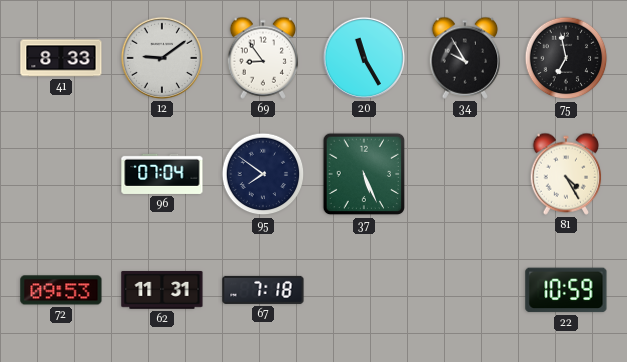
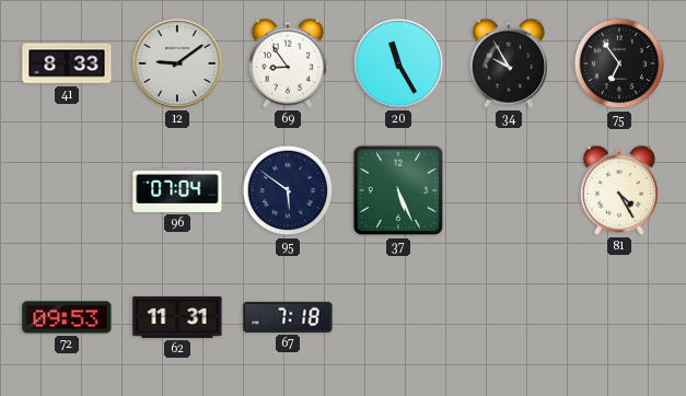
75: 6:58 -> 6:54 (619, 63)
95: 7:51 -> 5:51 (288, 190)
22: 10:59 -> none (566, 290)
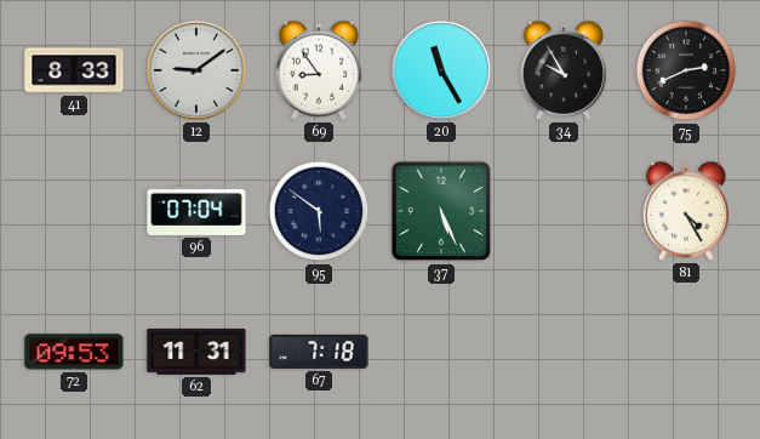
75: 6:54 -> 2:41 (686, 70)
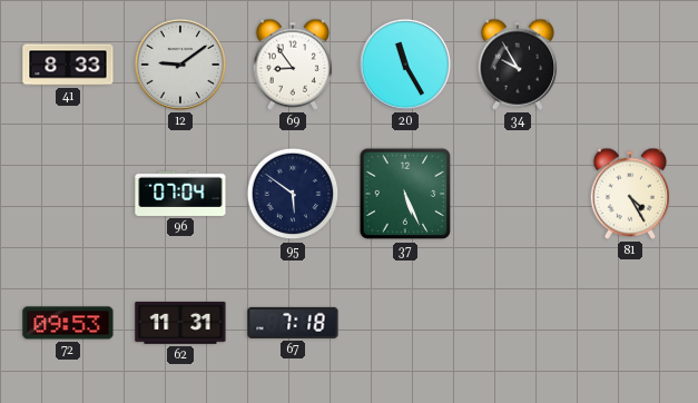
75: 2:41 -> none (686, 70)
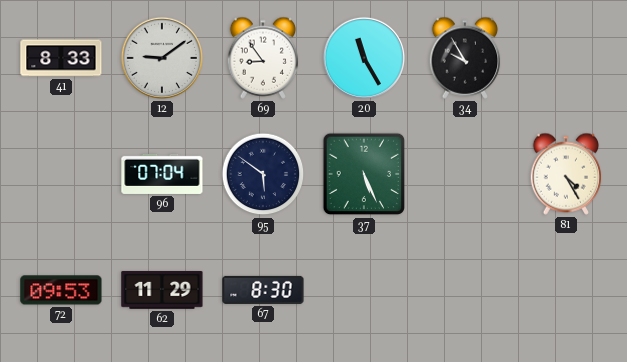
62: 11:31 -> 11:29 (162, 290)
67: 7:18 -> 8:30 (263, 290)
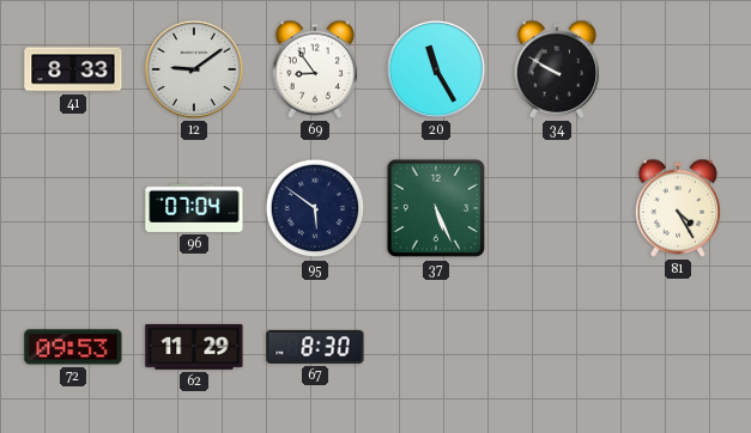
34: 9:55 -> 9:50 (557, 69)
